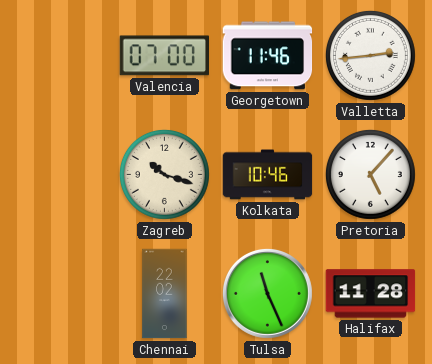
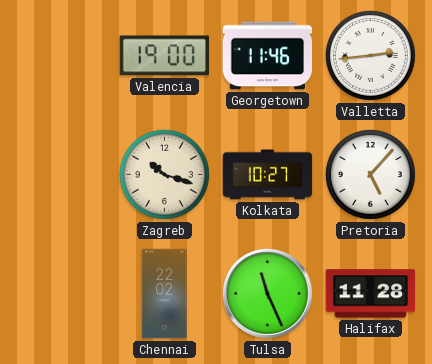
Valencia: 07:00 -> 19:00 (164, 56)
Kolkata: 10:46 -> 10:27 (268, 175)
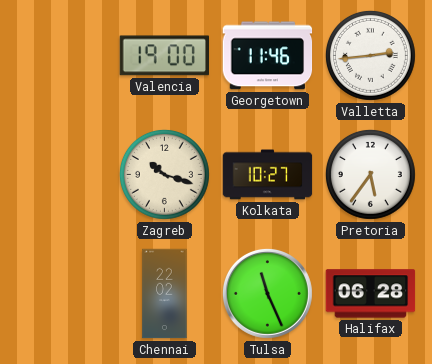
Pretoria: 5:07 -> 5:36 (370, 174)
Halifax: 11:28 -> 06:28 (371, 294)
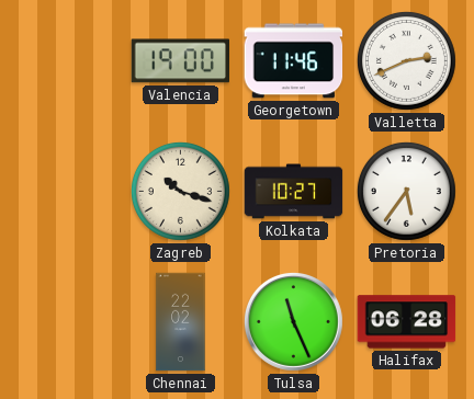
Valletta: 2:44 -> 2:41 (406, 60)
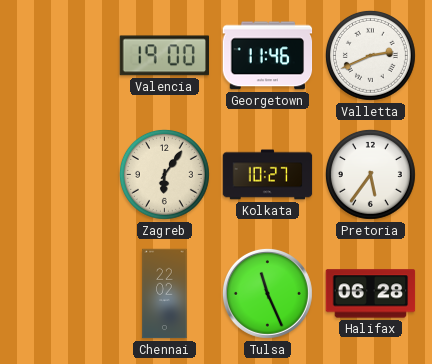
Zagreb: 10:18 -> 6:06 (164, 174)
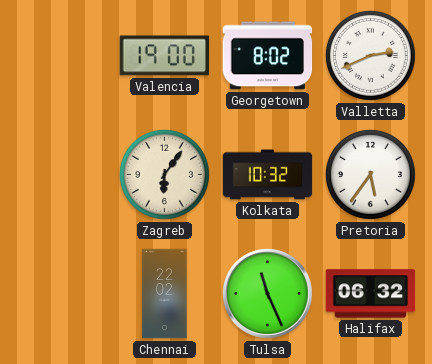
Georgetown: 11:46 -> 8:02 (268, 56)
Kolkata: 10:27 -> 10:32 (268, 175)
Halifax: 06:28 -> 06:32 (371, 294)
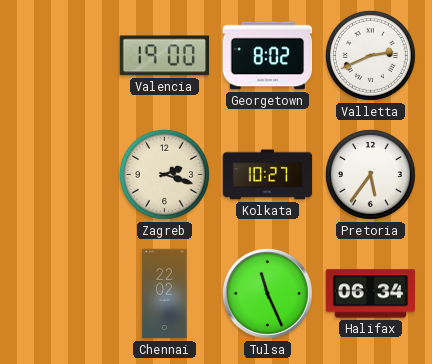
Zagreb: 6:06 -> 2:18 (164, 174)
Kolkata: 10:32 -> 10:27 (268, 175)
Halifax: 06:32 -> 06:34 (371, 294)
